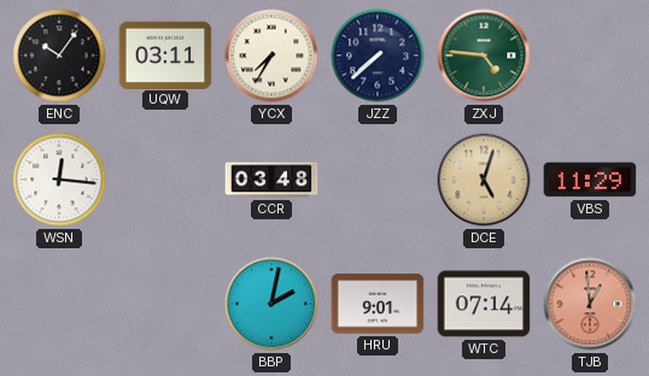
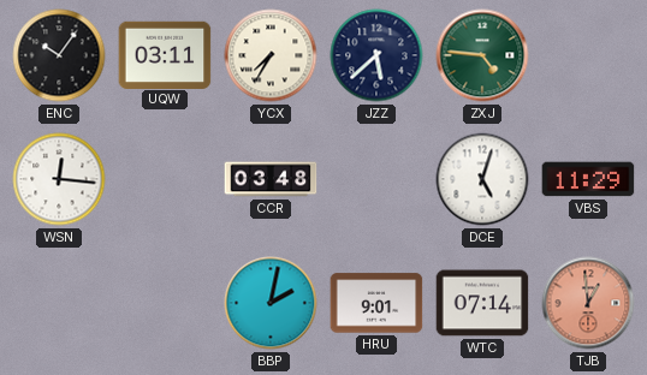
JZZ: 7:38 -> 5:38 (376, 55)
DCE dial: champagne -> white (482, 179)
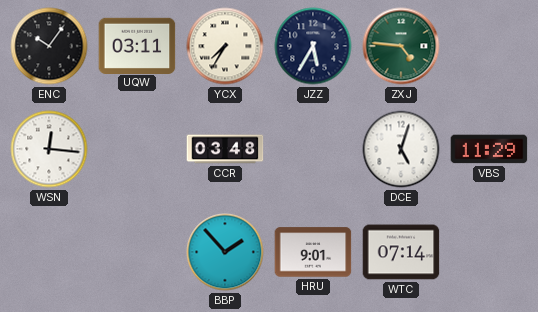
JZZ: 5:38 -> 5:35 (313, 46)
BBP: 2:02 -> 1:53 (225, 252)
TJB: 12:59 -> none (588, 303)
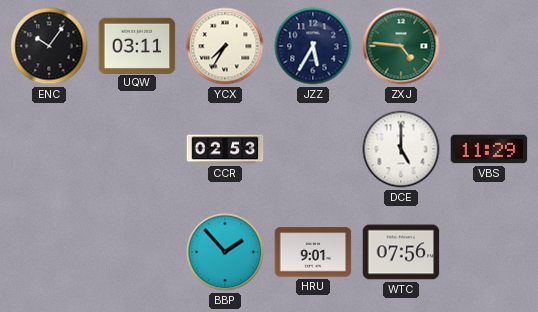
WSN: 12:16 -> none (49, 149)
CCR: 03:48 -> 02:53 (225, 149)
DCE: 5:03 -> 5:00 (401, 149)
WTC: 07:14 -> 07:56 (401, 252)
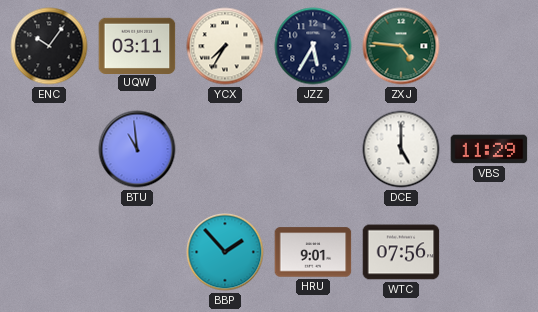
BTU: none -> 10:59 (137, 149)
CCR: 02:53 -> none (225, 149)
